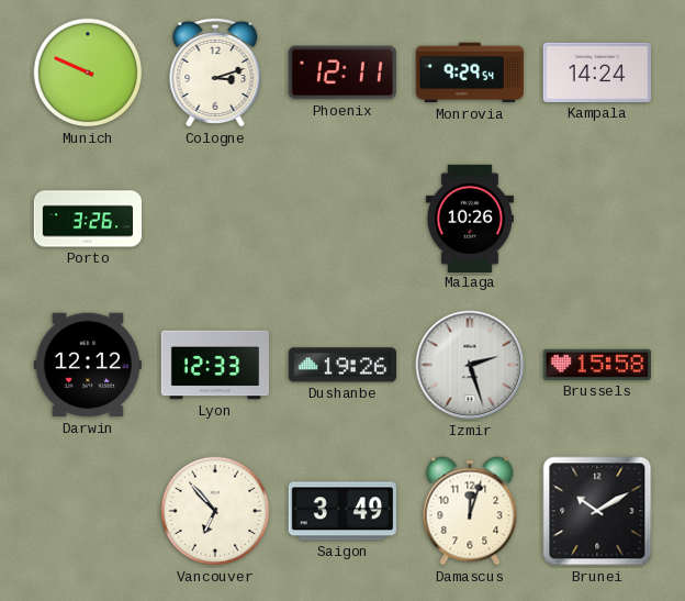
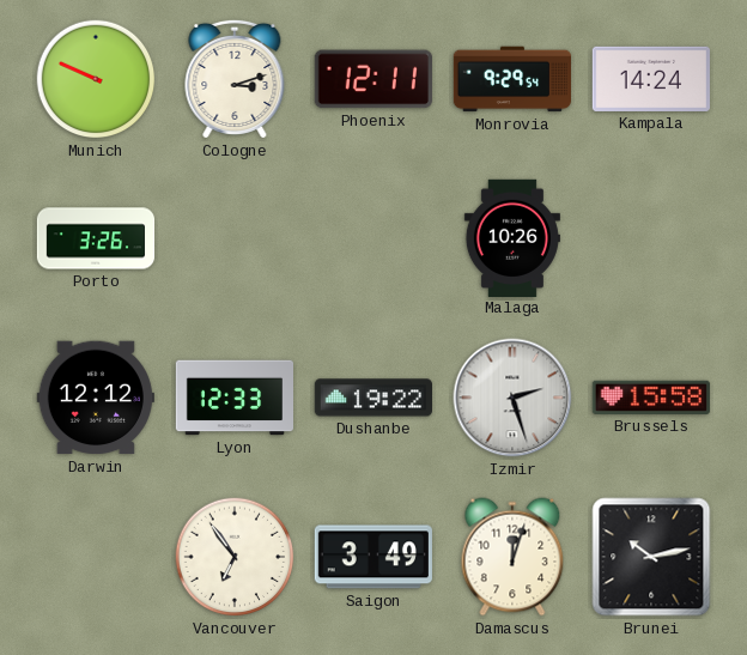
Dushanbe: 19:26 -> 19:22 (372, 398)
Vancouver: 6:53 -> 6:54 (235, 557)
Brunei: 10:10 -> 10:13 (651, 557)
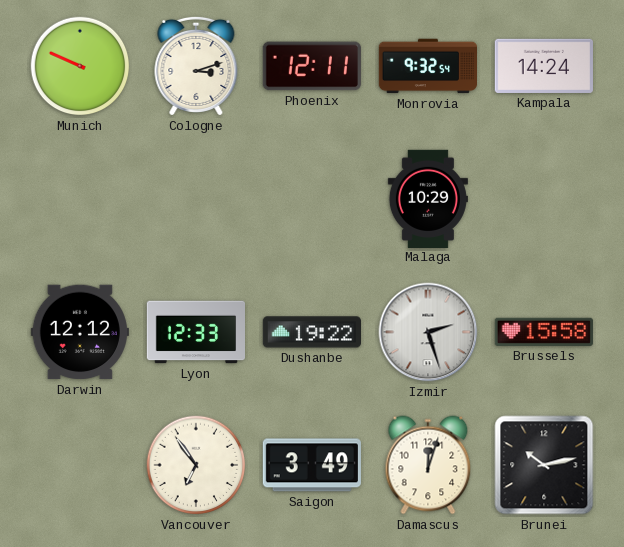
Monrovia: 9:29 -> 9:32 (427, 66)
Porto: 3:26 -> none (96, 238)
Malaga: 10:26 -> 10:29 (428, 198)
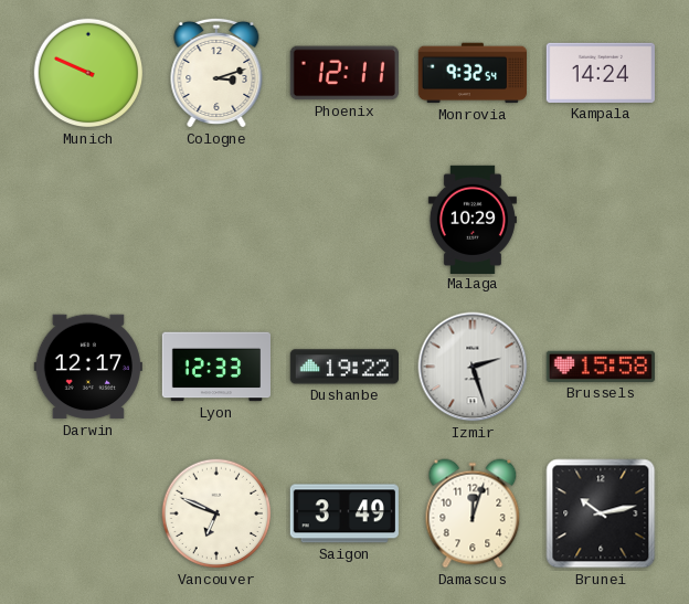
Darwin: 12:12 -> 12:17 (88, 367)
Vancouver: 6:54 -> 6:49 (216, 513)
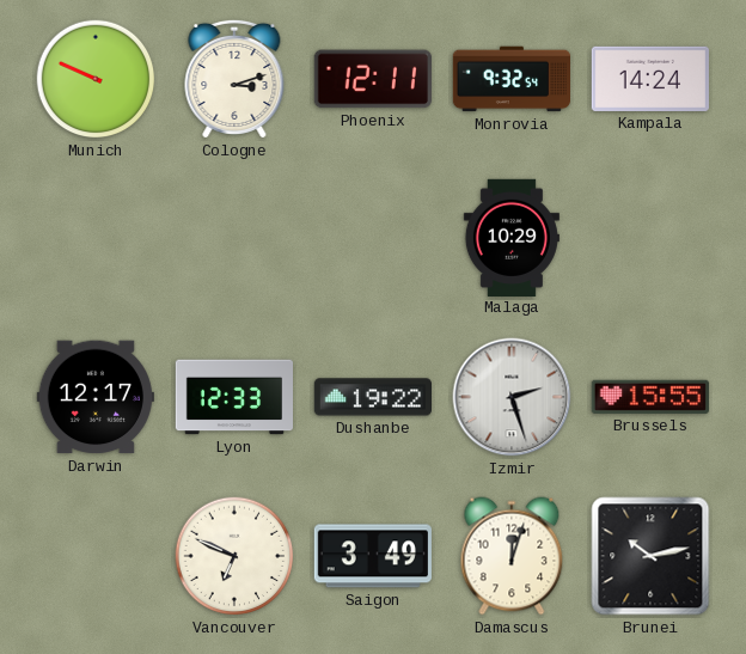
Brussels: 15:58 -> 15:55 (650, 397)
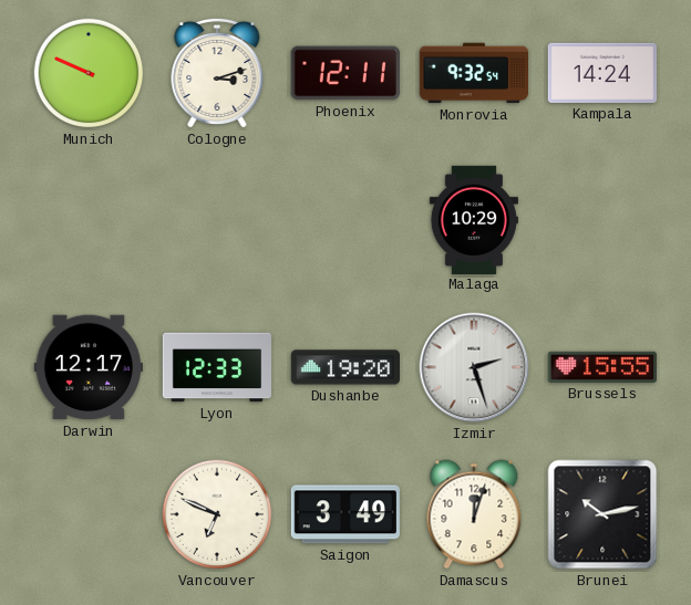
Dushanbe: 19:22 -> 19:20 (344, 367)
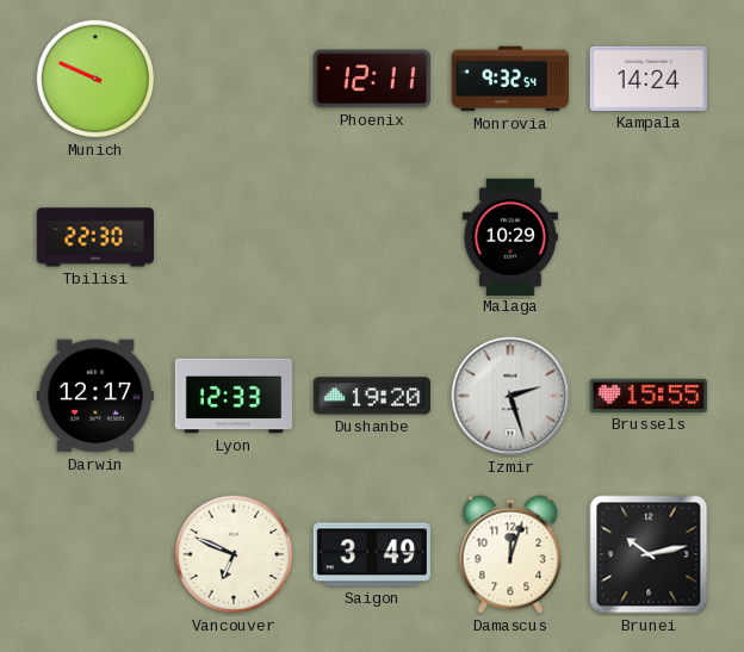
Cologne: 3:12 -> none (217, 73)
Tbilisi: none -> 22:30 (94, 237)
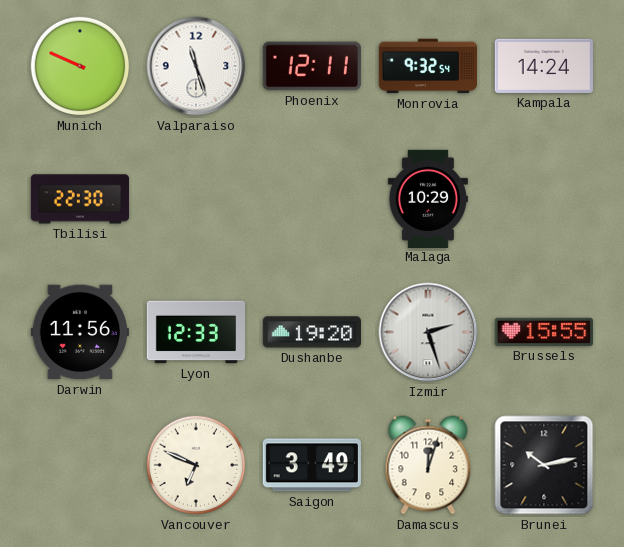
Valparaiso: none -> 11:27 (196, 66)
Darwin: 12:17 -> 11:56 (80, 332)
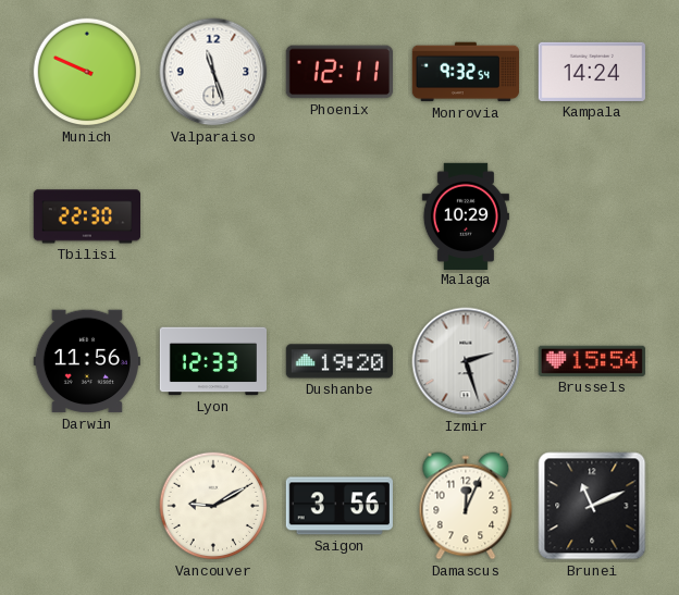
Brussels: 15:55 -> 15:54 (592, 361)
Vancouver: 6:49 -> 9:10 (213, 506)
Saigon: 3:49 -> 3:56 (339, 506)
Damascus: 12:03 -> 12:04 (466, 506)
Brunei: 10:13 -> 11:11 (592, 506)
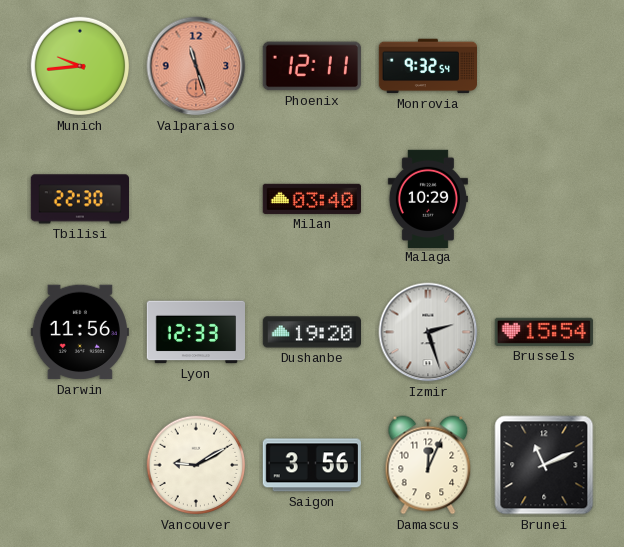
Munich: 9:49 -> 9:44 (80, 66)
Valparaiso dial: white -> salmon (196, 66)
Kampala: 14:24 -> none (592, 72)
Milan: none -> 03:40 (312, 199)
